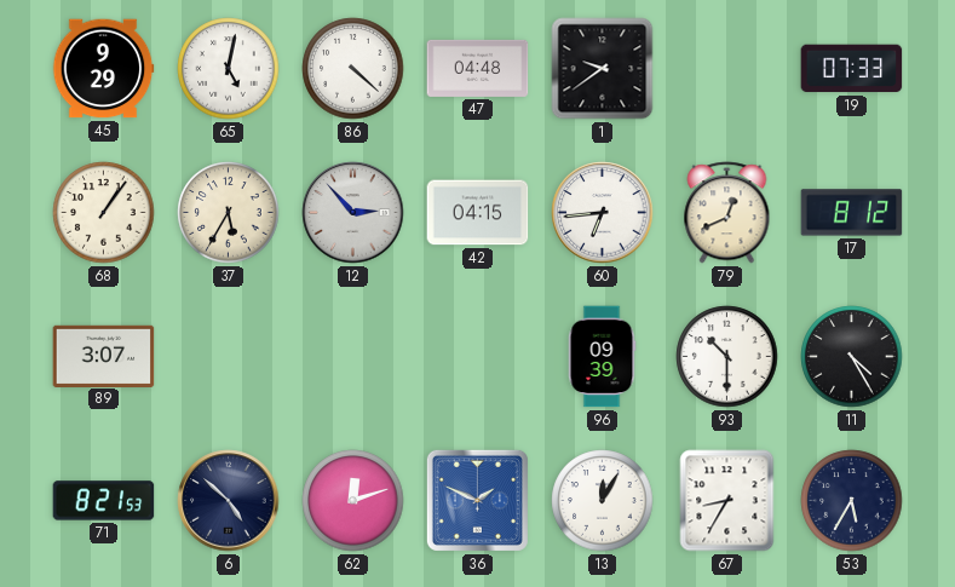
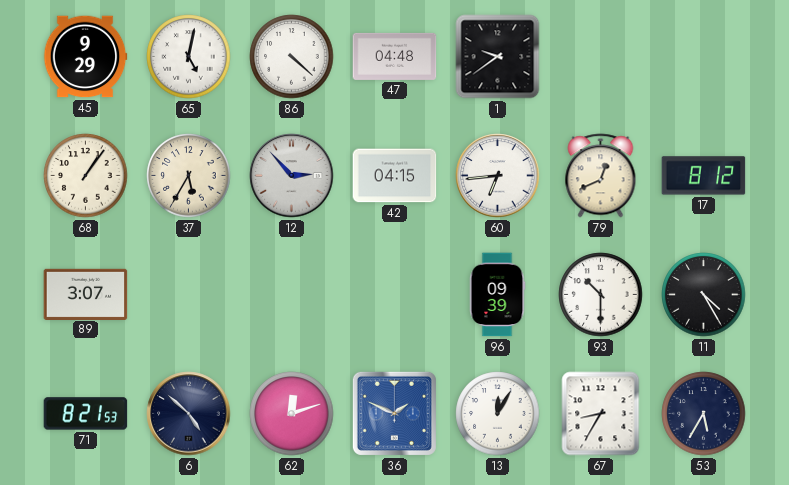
19: 07:33 -> none (852, 69)
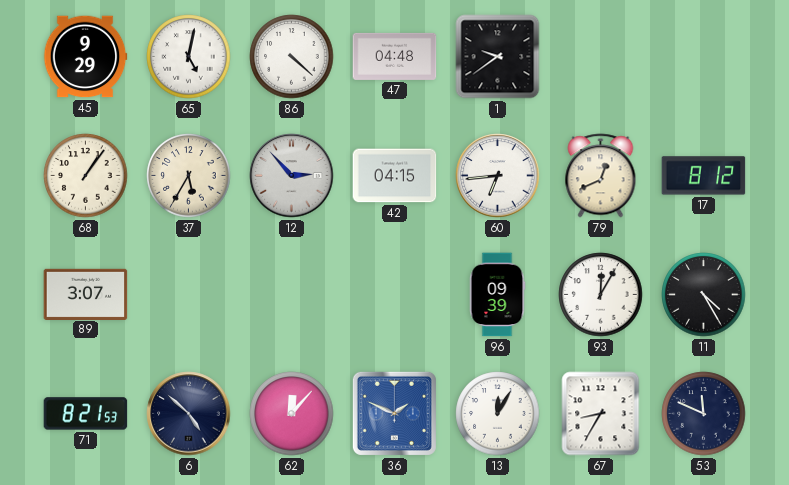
93: 10:30 -> 12:05 (601, 295)
62: 12:12 -> 12:07 (292, 414)
53: 5:35 -> 11:49 (704, 414)
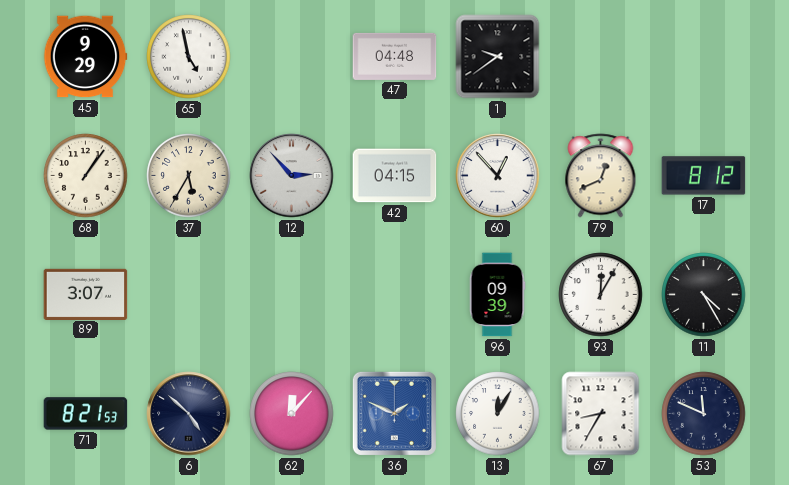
65: 5:02 -> 4:58 (189, 57)
86: 4:22 -> none (292, 57)
60: 6:44 -> 12:53 (498, 176)
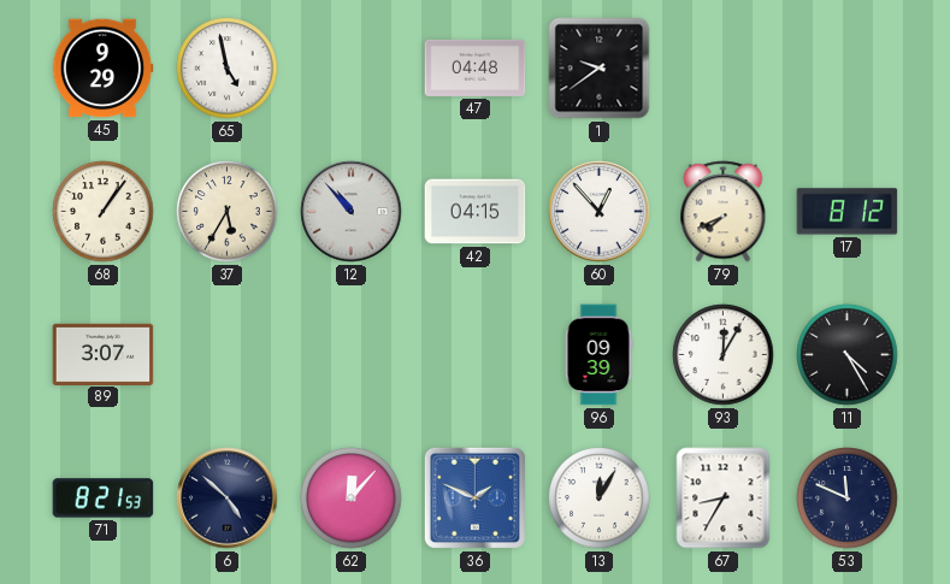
12: 2:53 -> 10:53 (352, 212)
79: 12:41 -> 7:41 (724, 212)
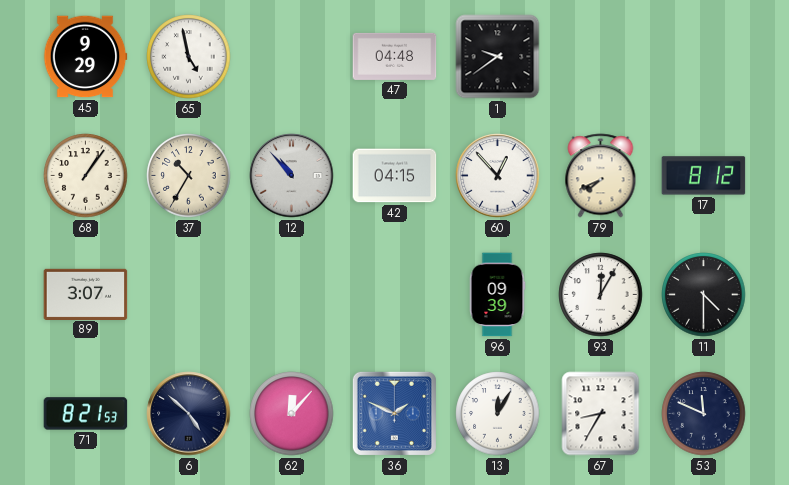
37: 5:35 -> 10:35 (189, 176)
11: 4:25 -> 4:30 (704, 295)
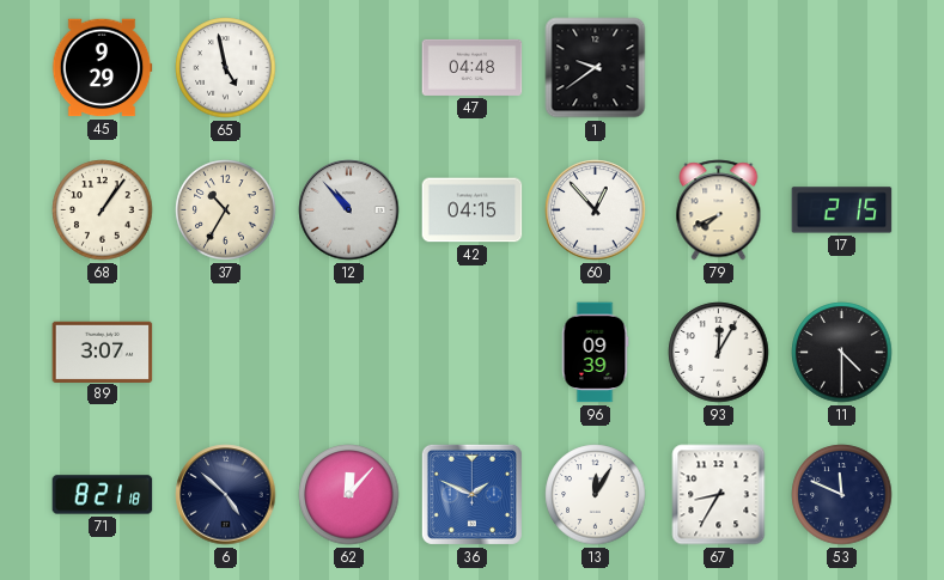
17: 8:12 -> 2:15 (842, 210)
71: 8:21:53 -> 8:21:18 (103, 495)
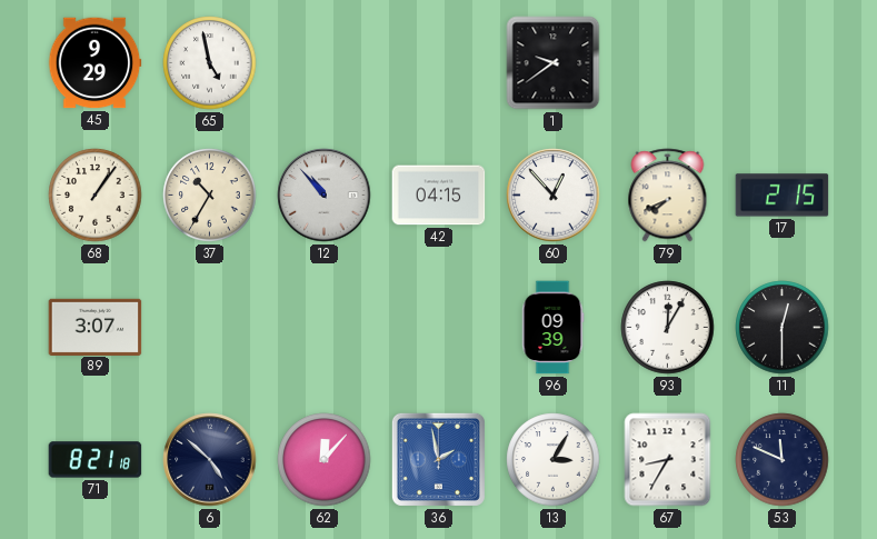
47: 04:48 -> none (473, 67)
11: 4:30 -> 12:30 (783, 328)
36: 1:49 -> 1:58 (438, 459)
13: 12:05 -> 3:05 (554, 460)
